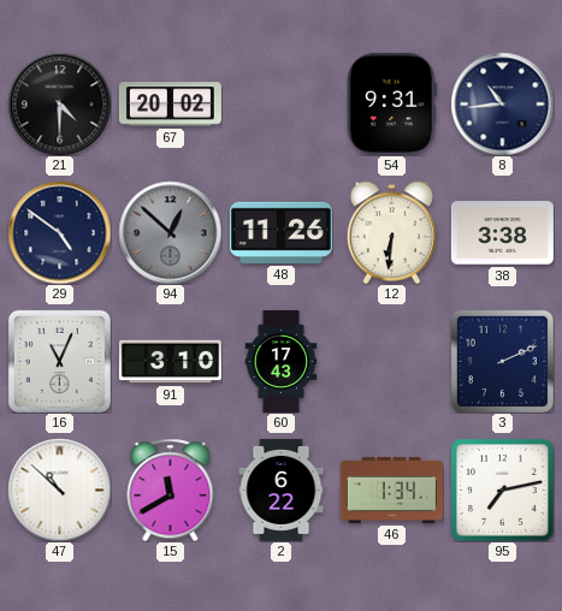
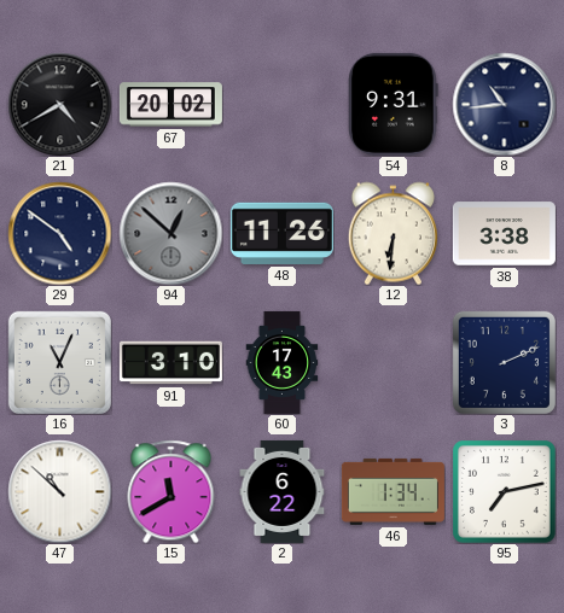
21: 4:30 -> 4:40 (59, 104)
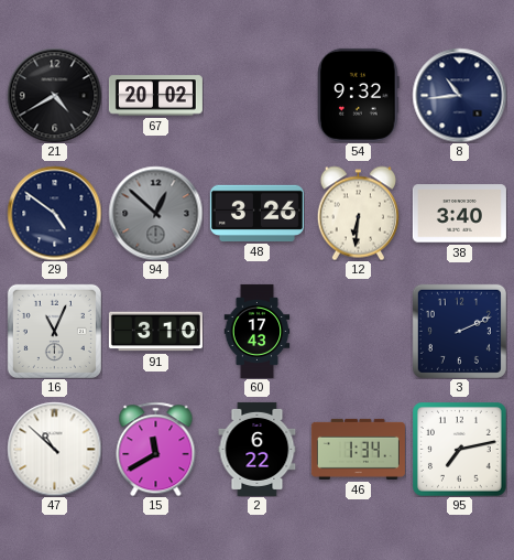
54: 9:31 -> 9:32 (359, 95)
48: 11:26 -> 3:26 (256, 213)
38: 3:38 -> 3:40 (459, 214)
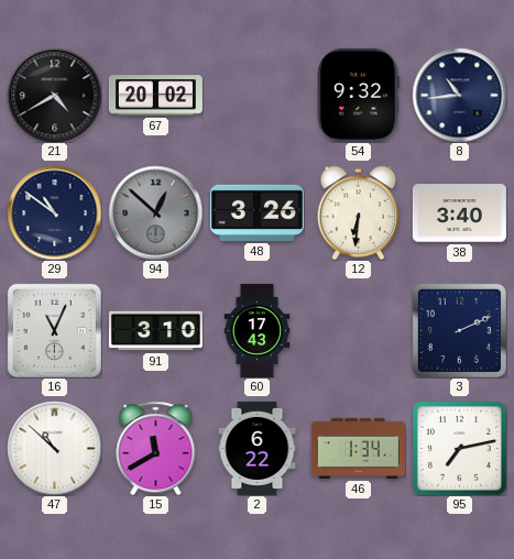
29: 4:51 -> 10:51 (54, 212)
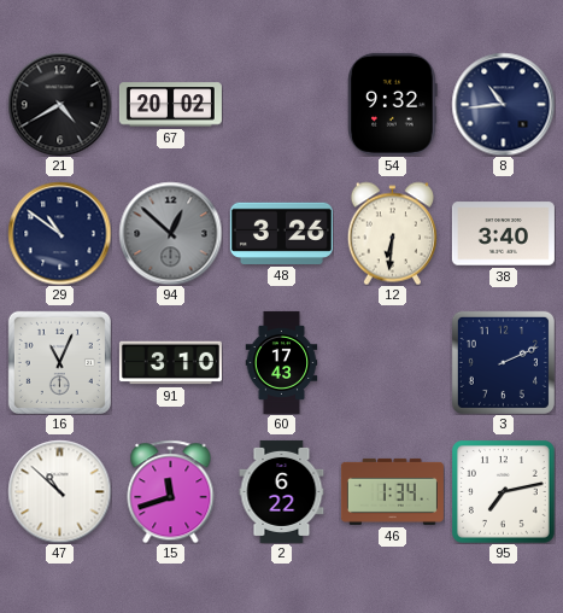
15: 11:40 -> 11:42 (171, 491)
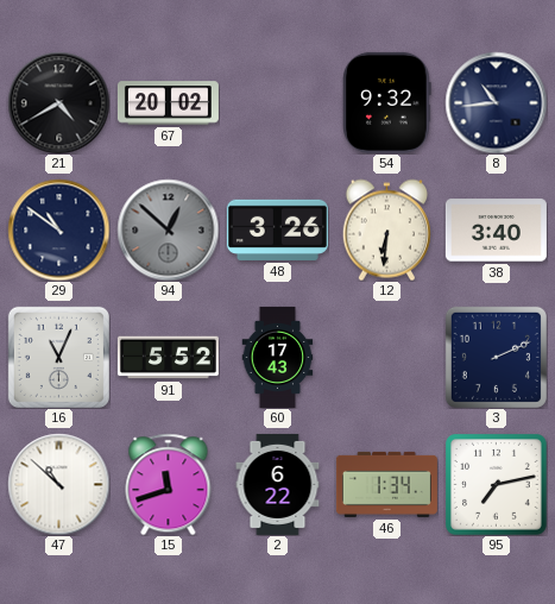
91: 3:10 -> 5:52 (168, 358)
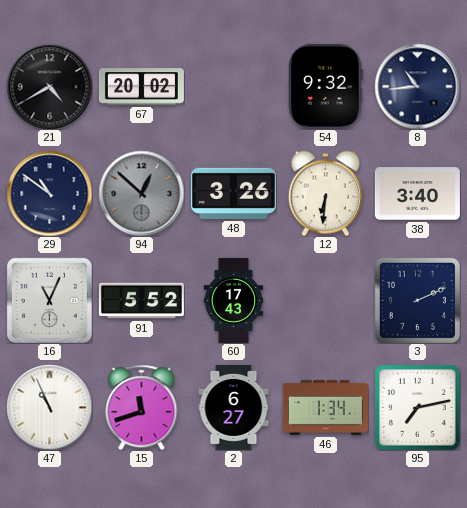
47: 10:52 -> 10:56 (49, 407)
2: 6:22 -> 6:27 (234, 407)
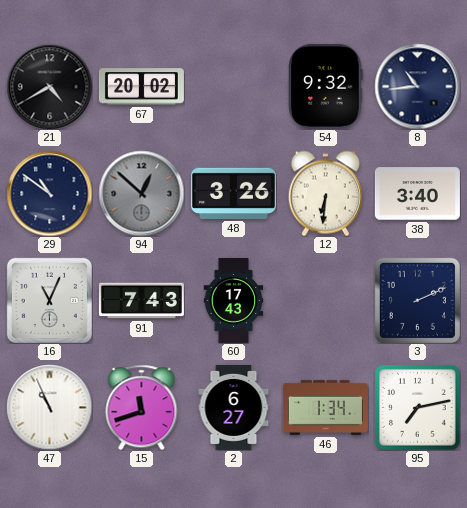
91: 5:52 -> 7:43 (141, 301)
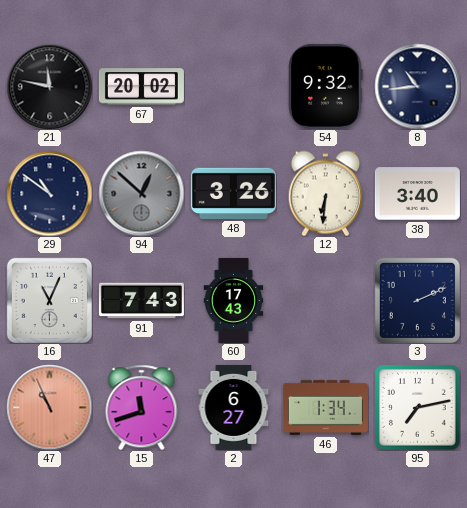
21: 4:40 -> 11:47 (49, 86)
47 dial: white -> salmon (49, 407)
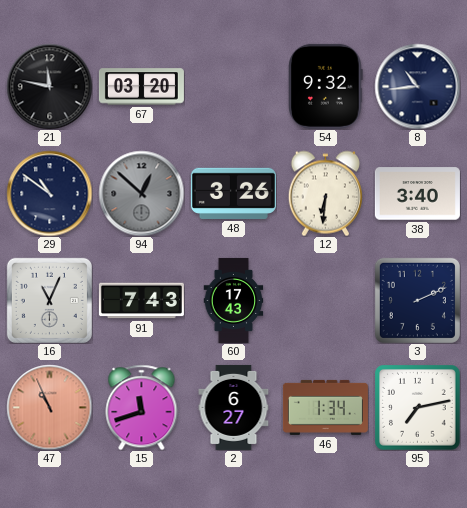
67: 20:02 -> 03:20 (141, 87)
